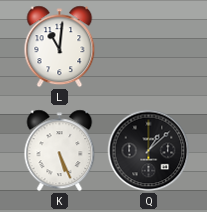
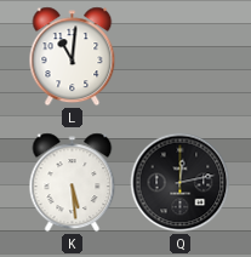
K: 5:26 -> 5:29 (73, 183)
Q: 1:08 -> 12:13 (181, 183)
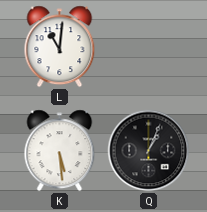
Q: 12:13 -> 1:04 (149, 151)
